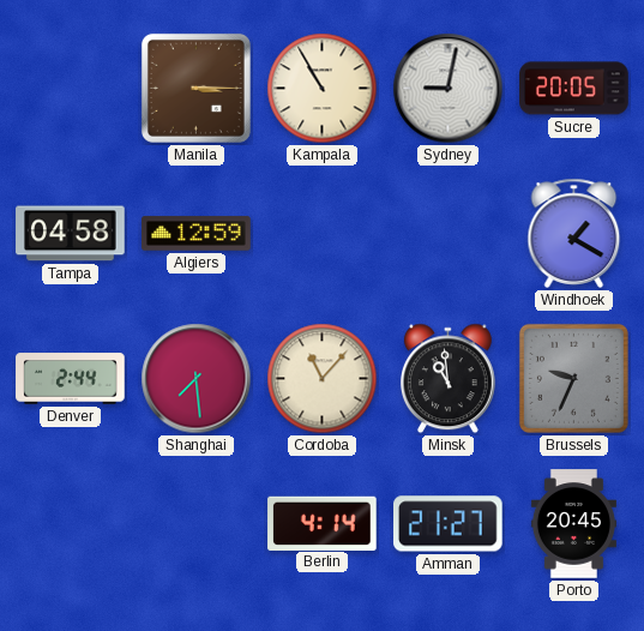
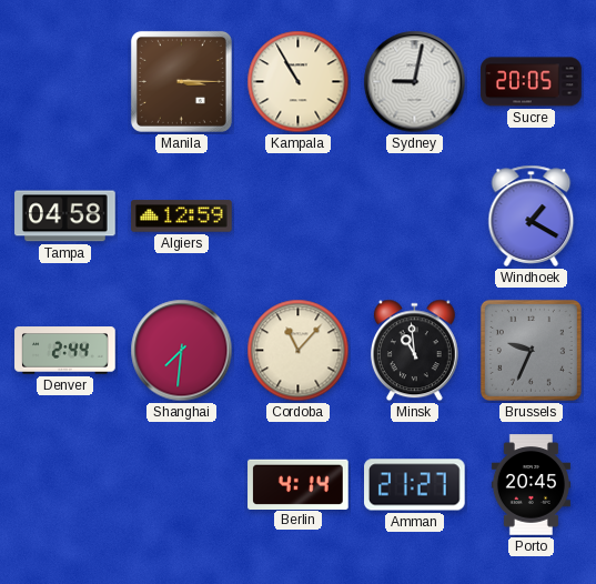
Shanghai: 7:29 -> 7:31 (182, 351)
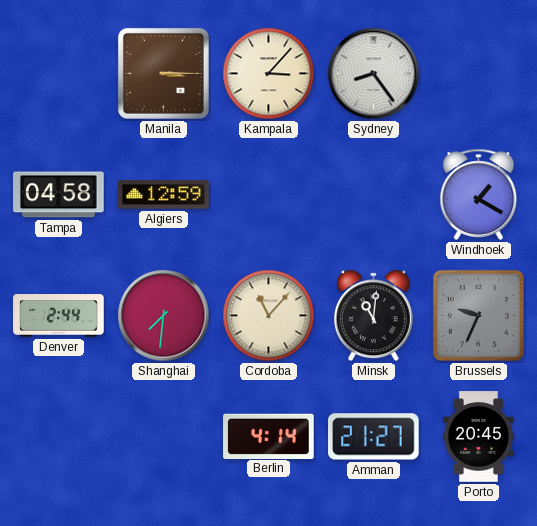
Kampala: 10:55 -> 3:07 (269, 74)
Sydney: 9:02 -> 8:24 (374, 74)
Sucre: 20:05 -> none (532, 82)
Minsk: 10:59 -> 11:01 (373, 316)
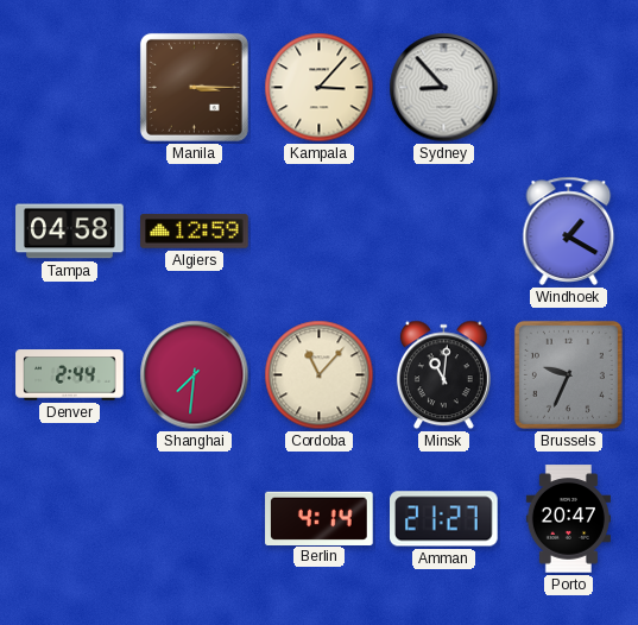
Sydney: 8:24 -> 8:53 (444, 88)
Porto: 20:45 -> 20:47 (568, 519)
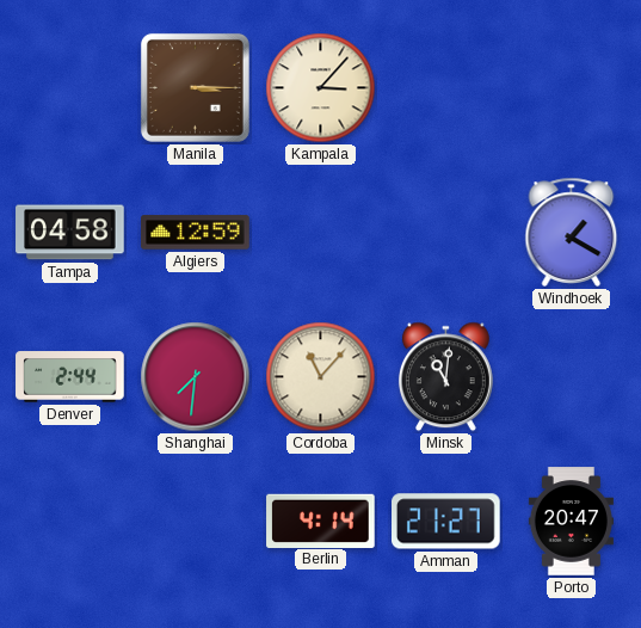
Sydney: 8:53 -> none (444, 88)
Brussels: 9:34 -> none (568, 374)
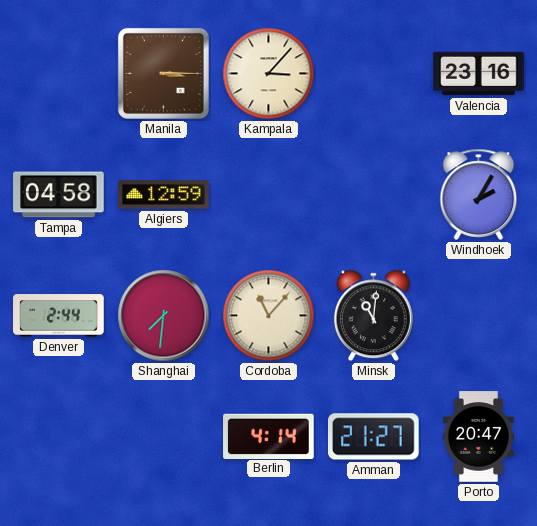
Valencia: none -> 23:16 (479, 74)
Windhoek: 1:20 -> 2:05 (479, 194)
